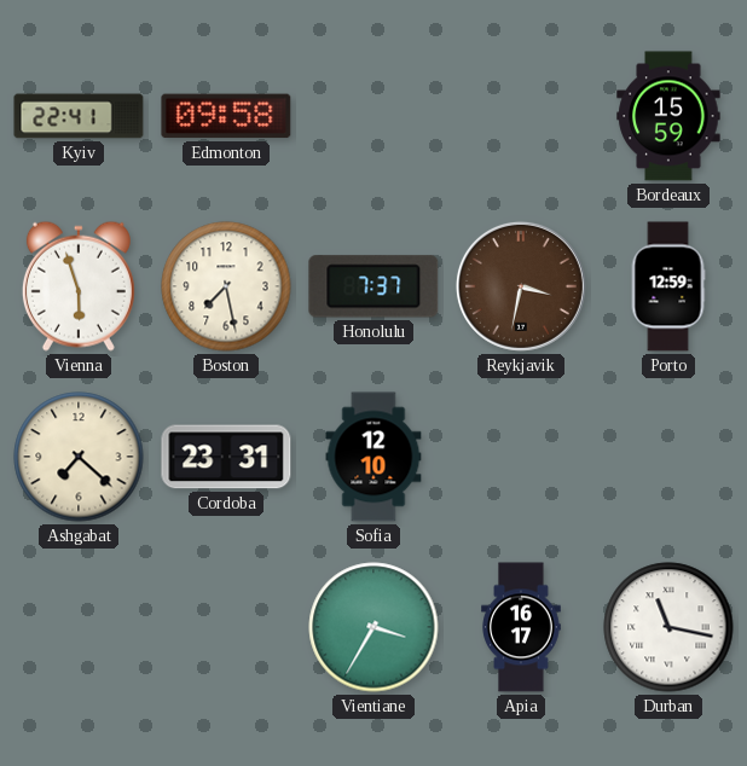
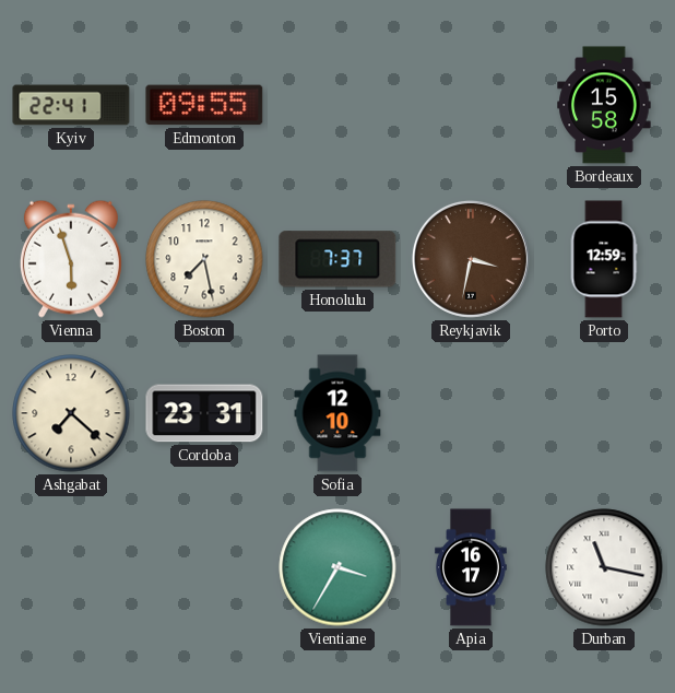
Edmonton: 09:58 -> 09:55 (204, 105)
Bordeaux: 15:59 -> 15:58 (604, 105)
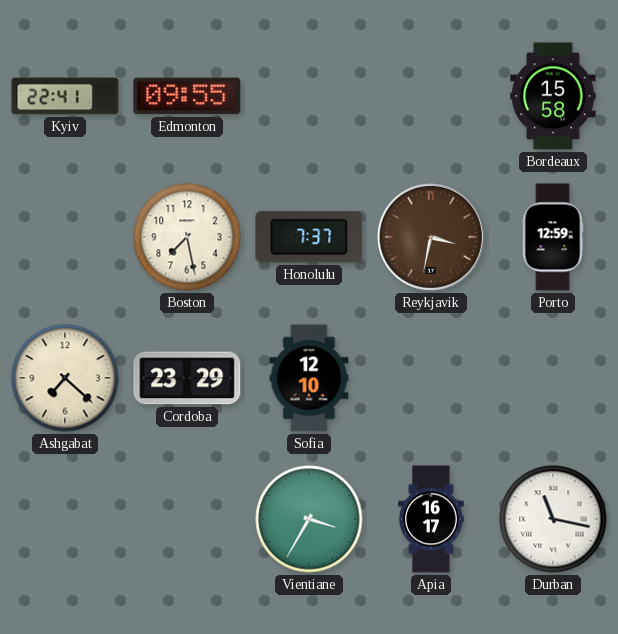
Vienna: 5:57 -> none (71, 259)
Cordoba: 23:31 -> 23:29 (187, 378)
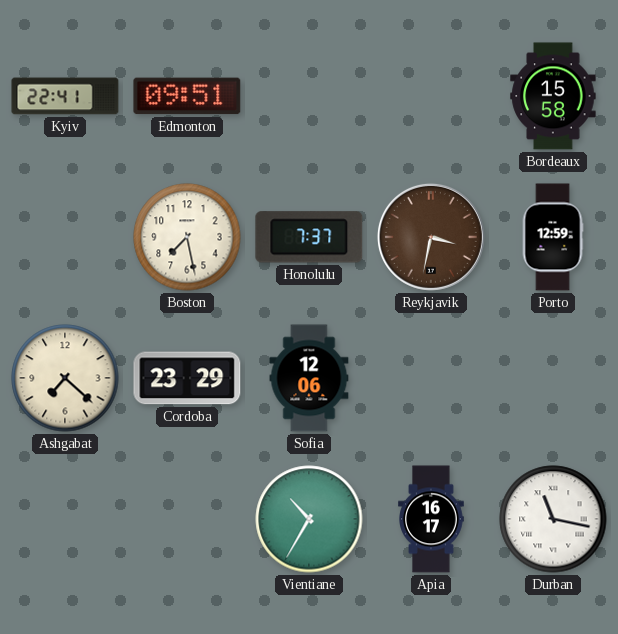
Edmonton: 09:55 -> 09:51 (187, 96)
Sofia: 12:10 -> 12:06 (309, 378)
Vientiane: 3:35 -> 10:35 (309, 519)
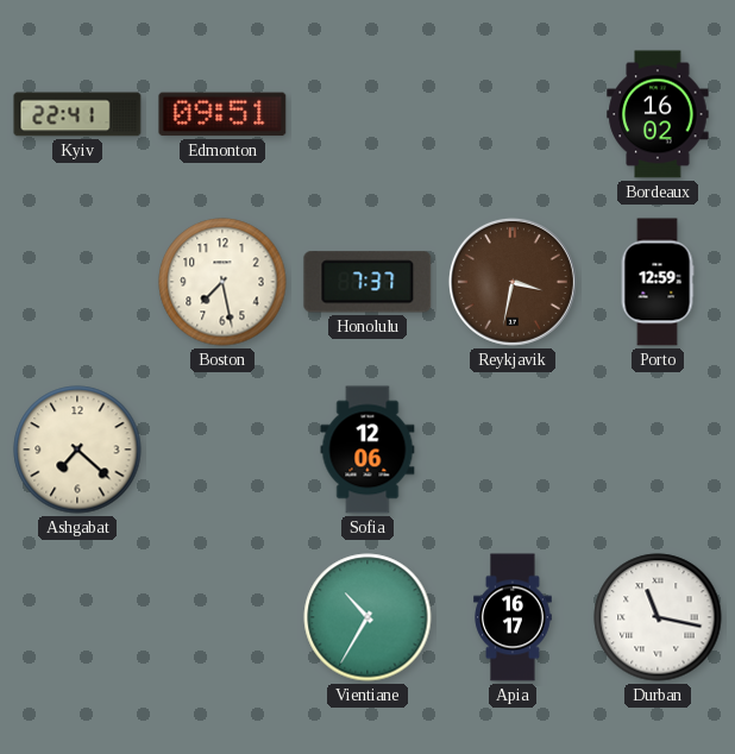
Bordeaux: 15:58 -> 16:02 (658, 114)
Cordoba: 23:29 -> none (187, 378)
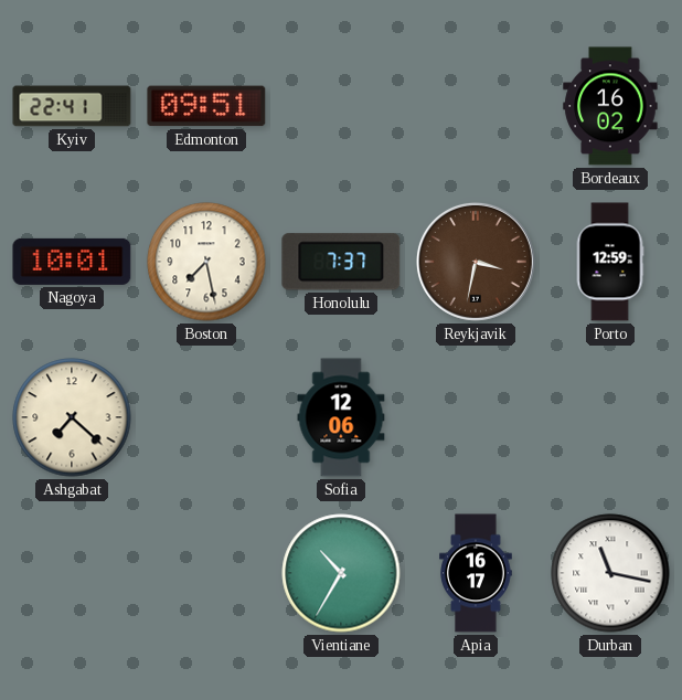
Nagoya: none -> 10:01 (72, 262)
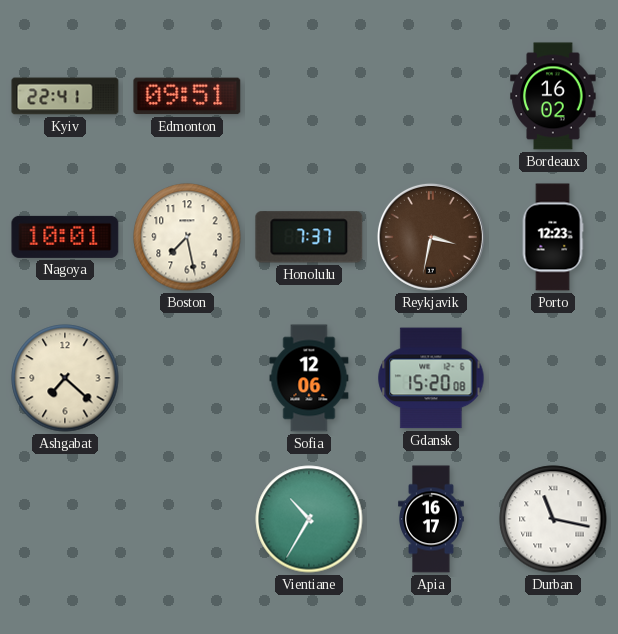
Porto: 12:59 -> 12:23 (553, 237)
Gdansk: none -> 15:20 (431, 378)
